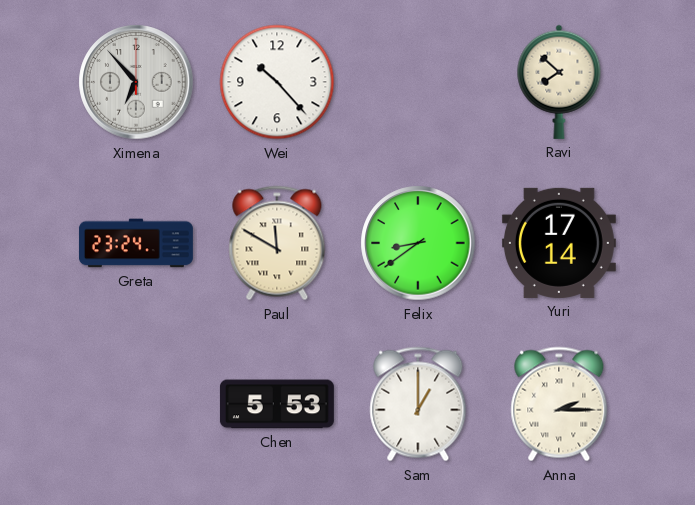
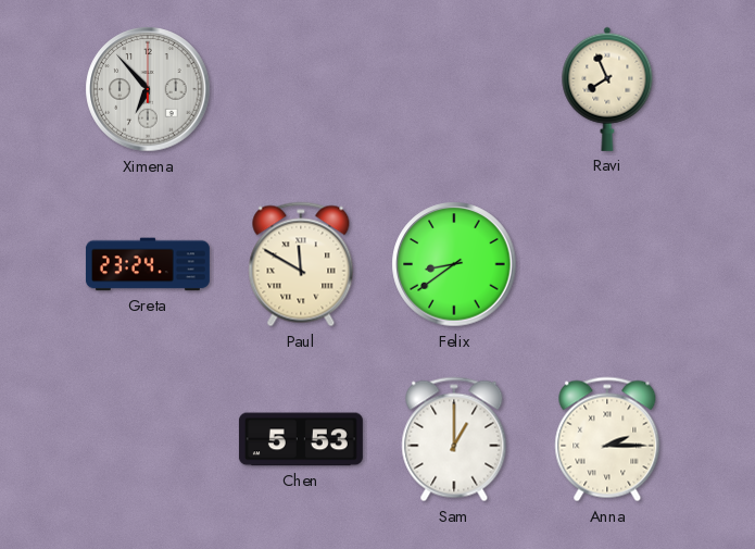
Wei: 10:23 -> none (277, 82)
Ravi: 7:52 -> 7:56 (607, 89)
Yuri: 17:14 -> none (559, 243)
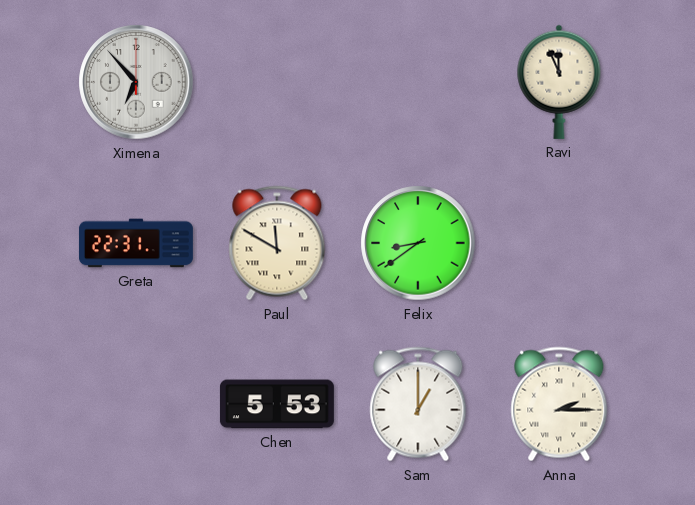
Ravi: 7:56 -> 11:56 (559, 82)
Greta: 23:24 -> 22:31 (136, 243)
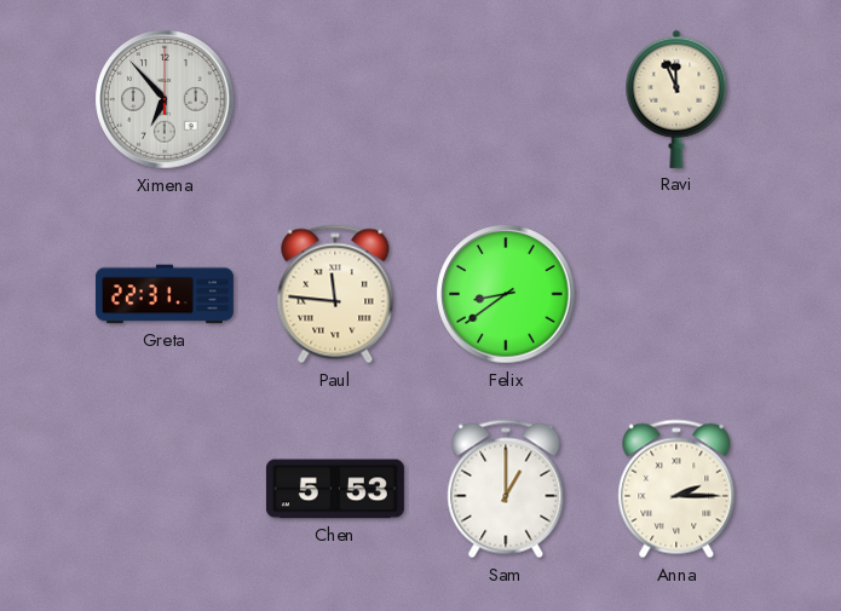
Paul: 11:50 -> 11:46 (335, 294)
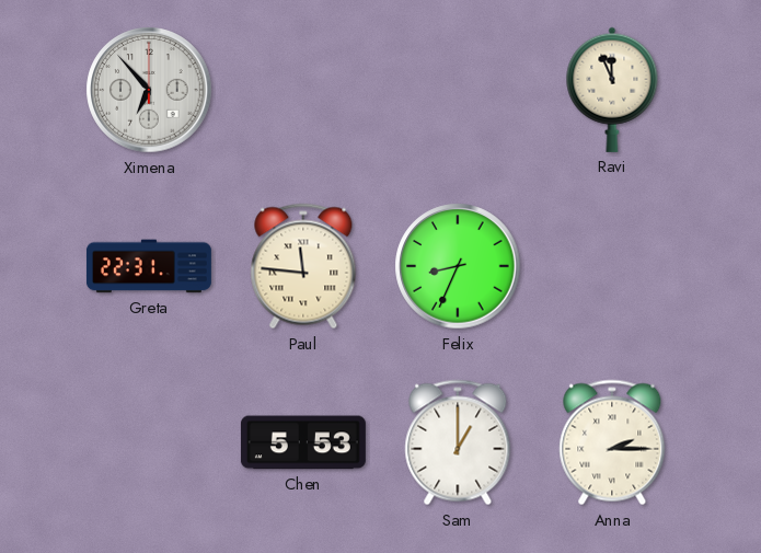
Felix: 8:39 -> 8:34 (458, 266)
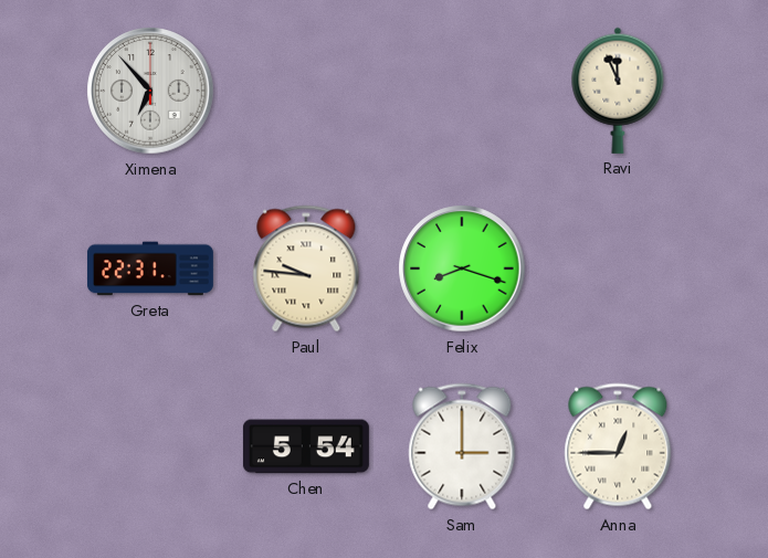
Paul: 11:46 -> 9:46 (306, 269)
Felix: 8:34 -> 8:18 (462, 269)
Chen: 5:53 -> 5:54 (306, 446)
Sam: 1:00 -> 3:00 (462, 446)
Anna: 2:15 -> 12:45 (618, 446)
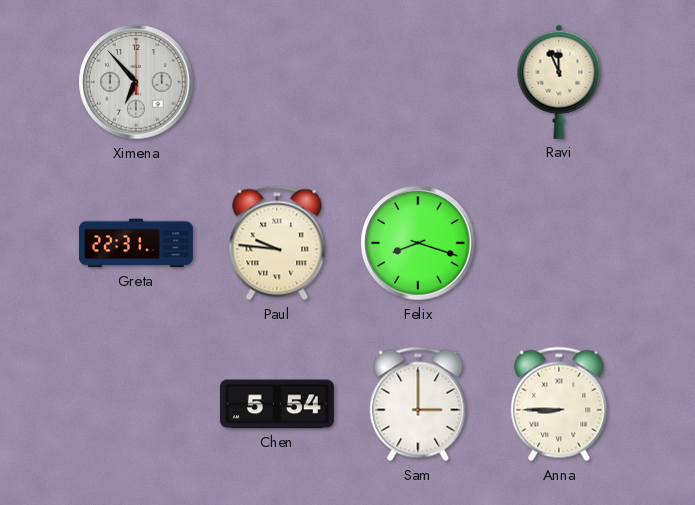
Anna: 12:45 -> 8:45 (559, 404)
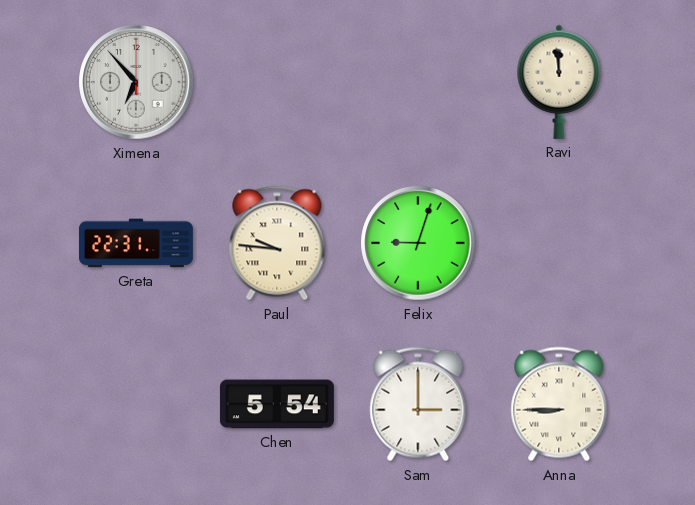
Ravi: 11:56 -> 11:59 (559, 82)
Felix: 8:18 -> 9:03 (418, 243)
